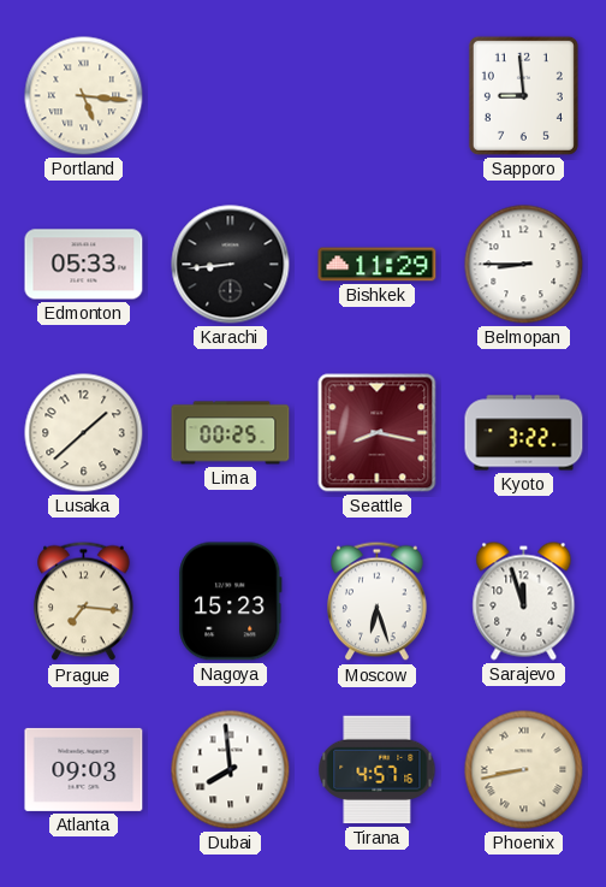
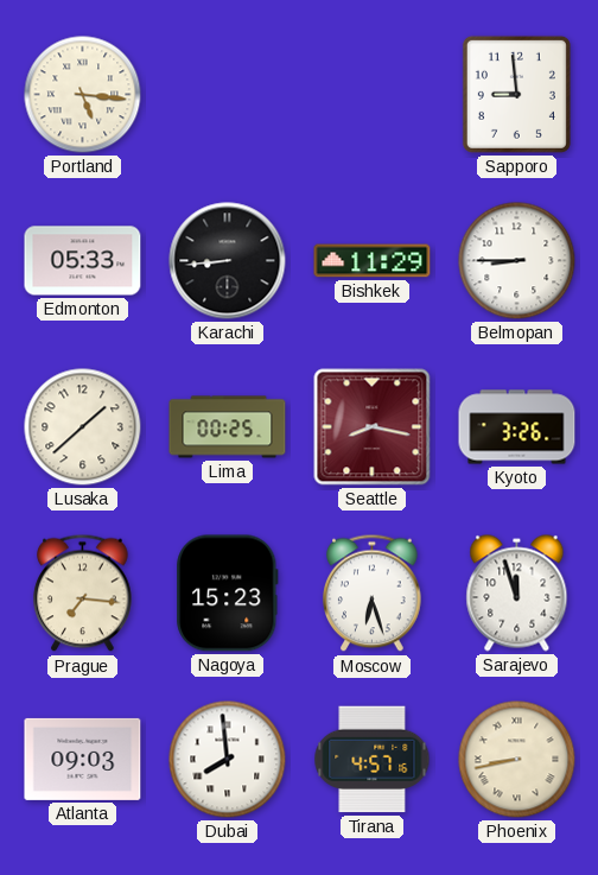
Kyoto: 3:22 -> 3:26 (517, 427)
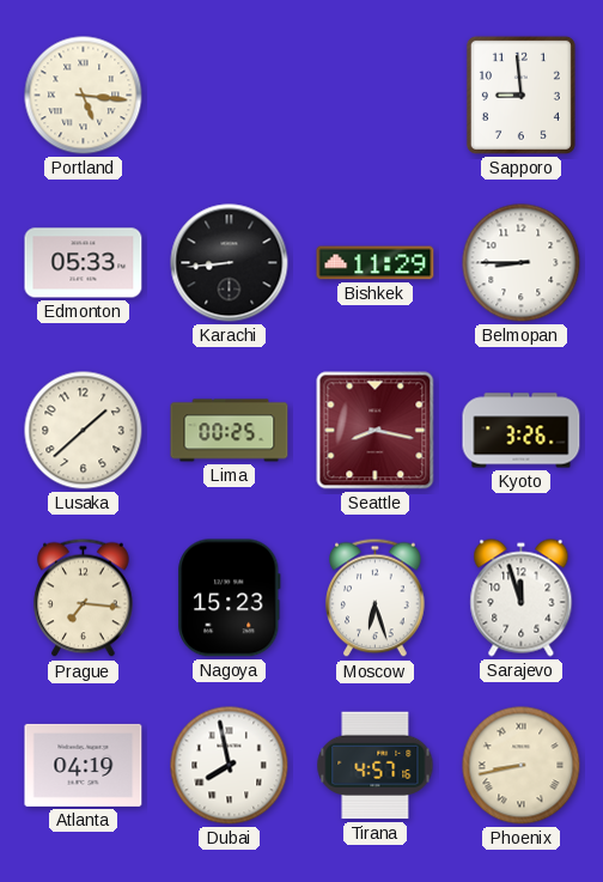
Atlanta: 09:03 -> 04:19 (84, 765)
Dubai: 7:59 -> 7:58 (230, 766)
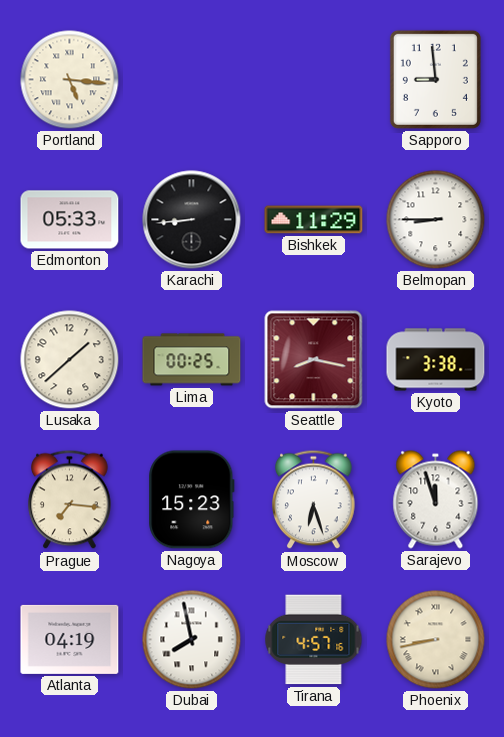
Kyoto: 3:26 -> 3:38 (436, 360)
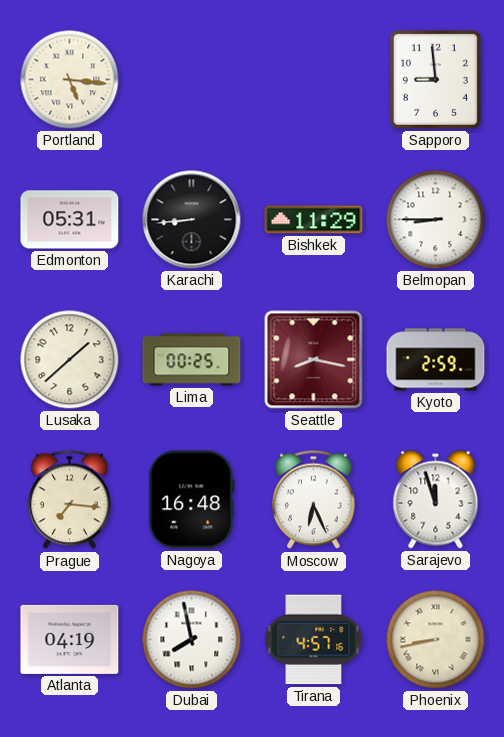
Edmonton: 05:33 -> 05:31 (70, 220)
Kyoto: 3:38 -> 2:59 (436, 360)
Nagoya: 15:23 -> 16:48 (192, 500)
Moscow: 6:27 -> 6:26 (314, 500)
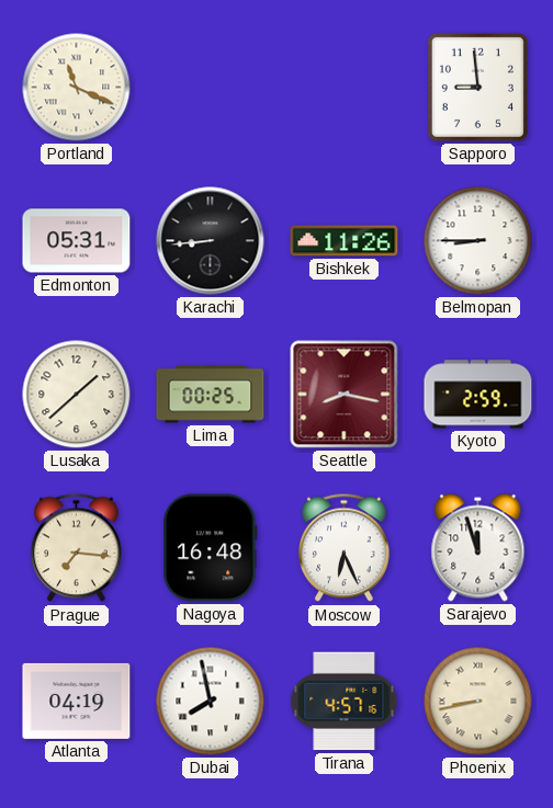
Portland: 5:16 -> 11:19 (77, 88)
Bishkek: 11:29 -> 11:26 (345, 241)
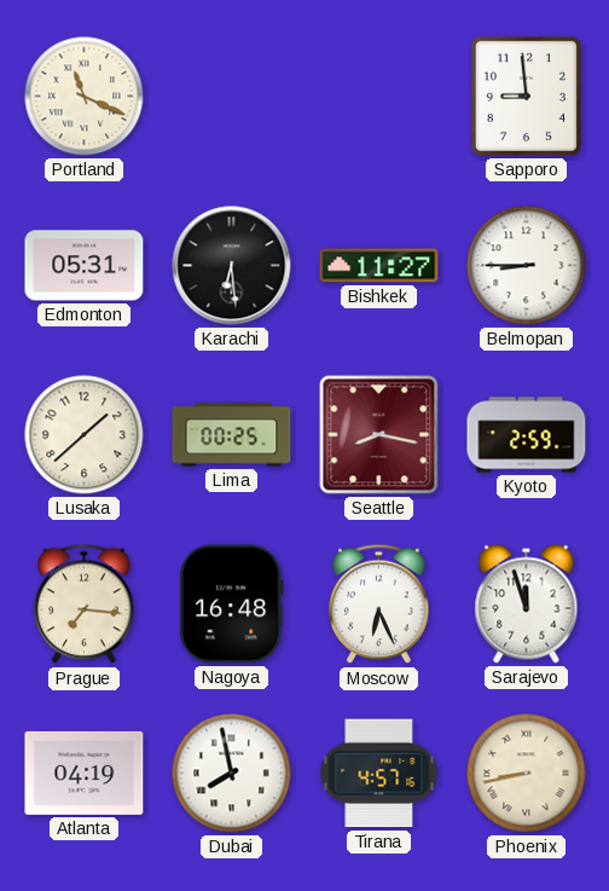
Karachi: 8:44 -> 6:29 (232, 266)
Bishkek: 11:26 -> 11:27 (379, 266)
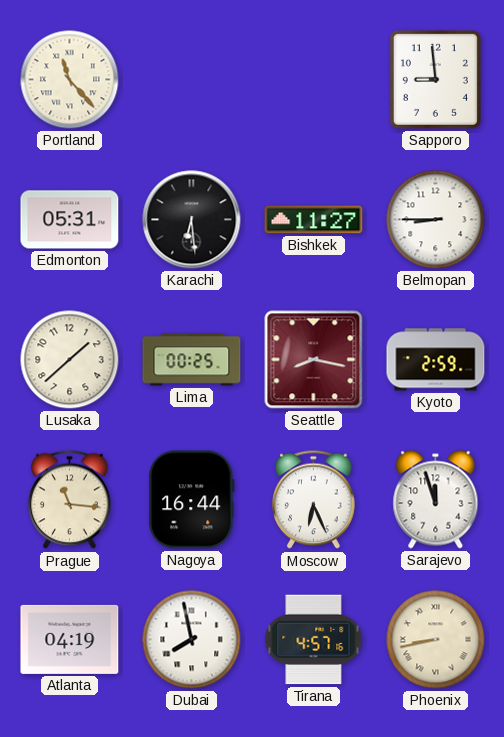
Portland: 11:19 -> 11:23 (70, 80)
Prague: 7:16 -> 11:16 (70, 500)
Nagoya: 16:48 -> 16:44 (192, 500)
